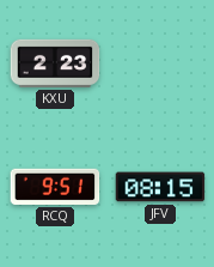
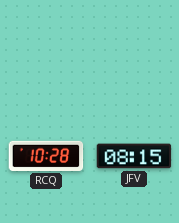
KXU: 2:23 -> none (55, 63)
RCQ: 9:51 -> 10:28 (46, 156)
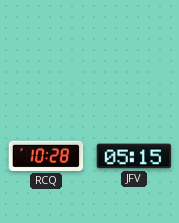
JFV: 08:15 -> 05:15 (134, 156)
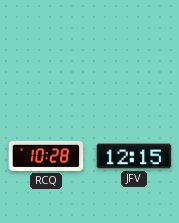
JFV: 05:15 -> 12:15 (134, 156)
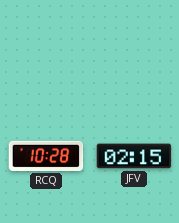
JFV: 12:15 -> 02:15 (134, 156)
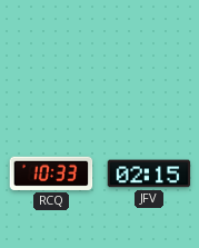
RCQ: 10:28 -> 10:33 (51, 173)
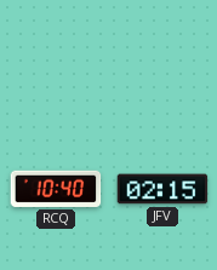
RCQ: 10:33 -> 10:40 (56, 189)
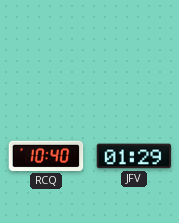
JFV: 02:15 -> 01:29 (134, 156)
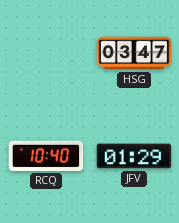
HSG: none -> 03:47 (134, 53)
